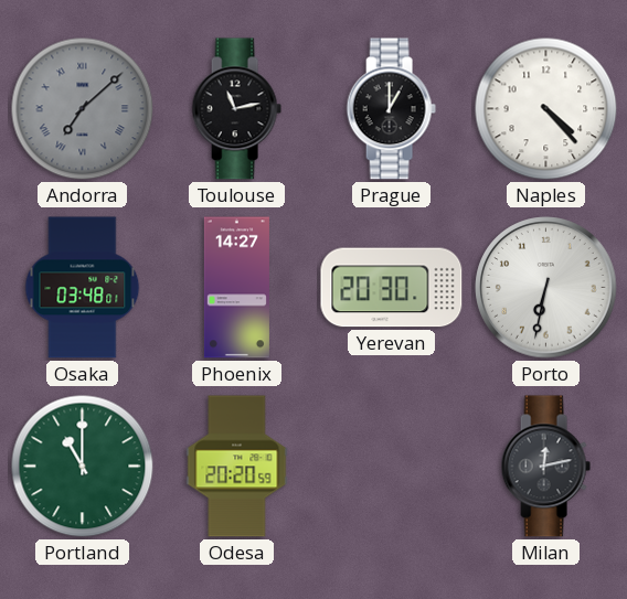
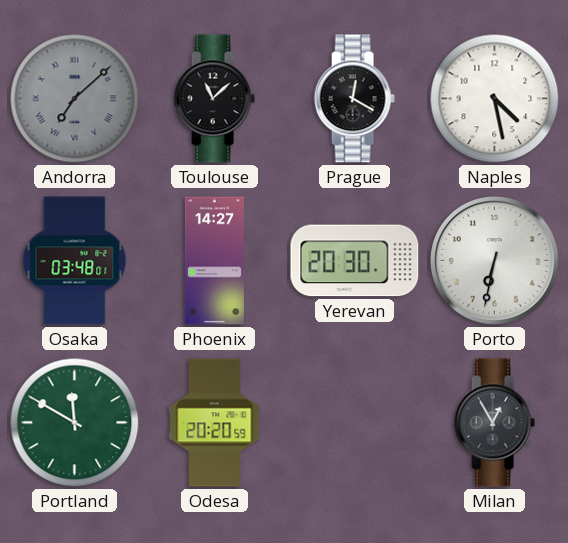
Toulouse: 11:13 -> 11:08 (214, 99)
Prague: 1:00 -> 12:20 (354, 99)
Naples: 4:23 -> 4:28 (495, 99)
Portland: 11:00 -> 11:50 (75, 423)
Milan: 12:13 -> 12:55 (494, 423)
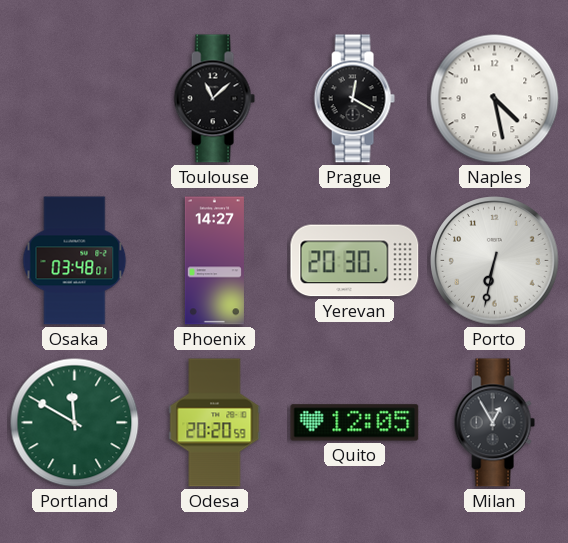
Andorra: 7:08 -> none (75, 99)
Quito: none -> 12:05 (355, 423)
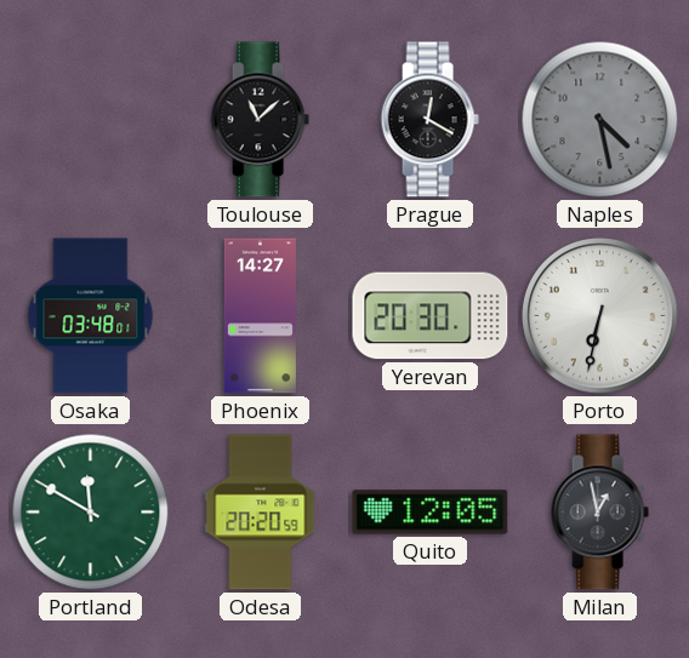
Naples dial: white -> grey (600, 120)
Milan: 12:55 -> 12:58 (599, 513)
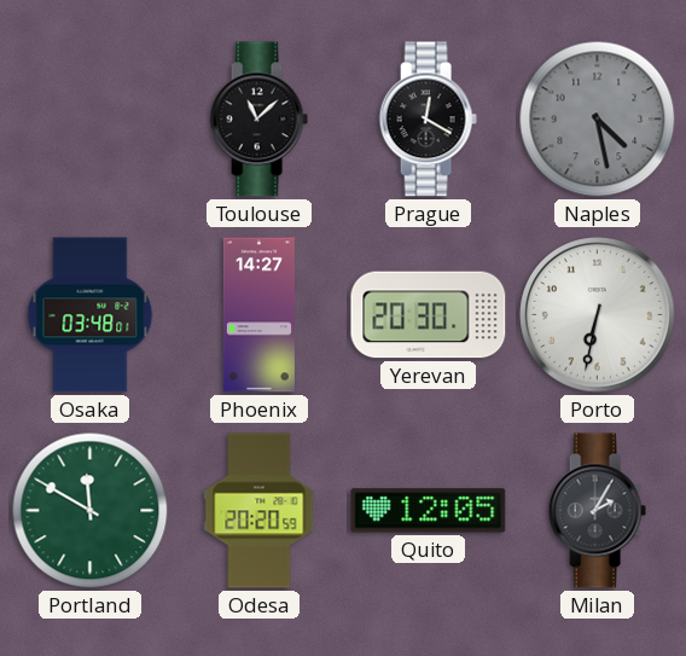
Milan: 12:58 -> 2:05 (597, 511)
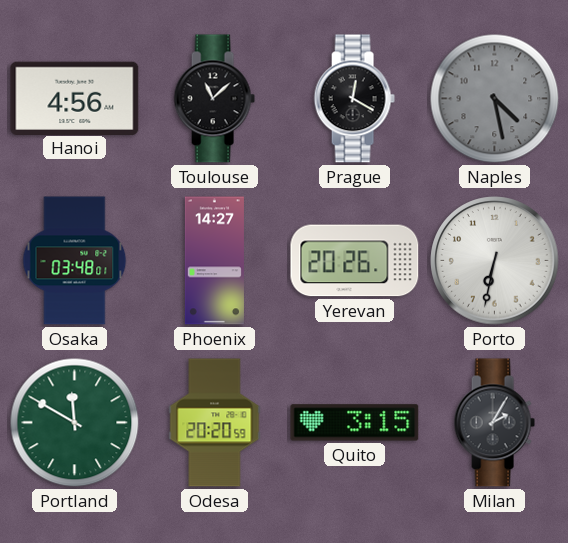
Hanoi: none -> 4:56 (75, 98)
Yerevan: 20:30 -> 20:26 (355, 261)
Quito: 12:05 -> 3:15 (355, 423)
